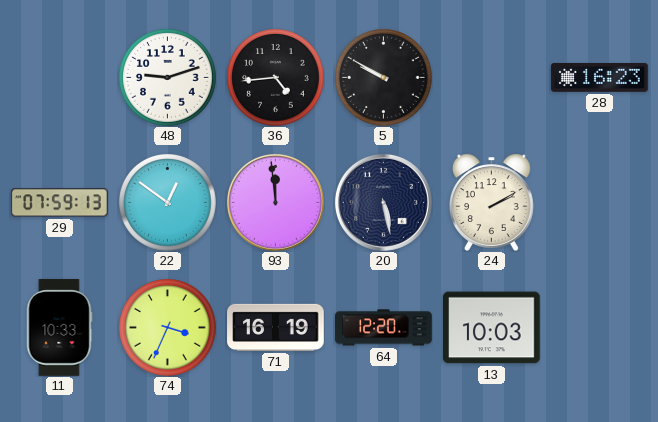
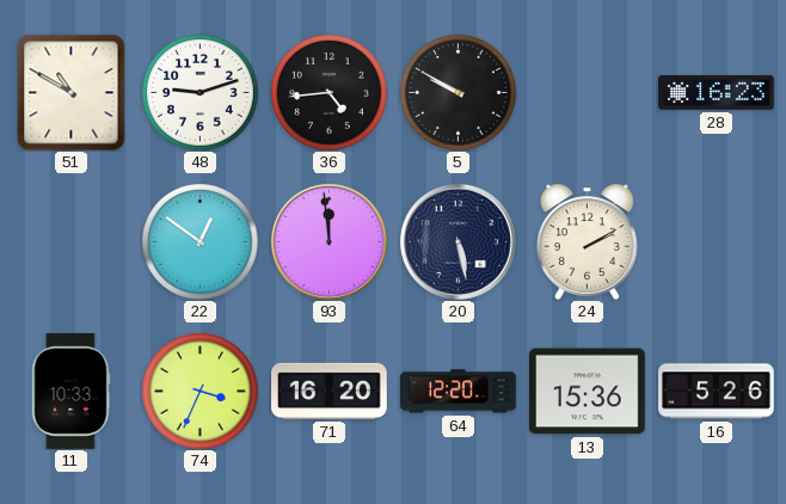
51: none -> 10:50 (72, 92)
29: 07:59 -> none (60, 203)
71: 16:19 -> 16:20 (330, 391)
13: 10:03 -> 15:36 (588, 392)
16: none -> 5:26 (717, 392)
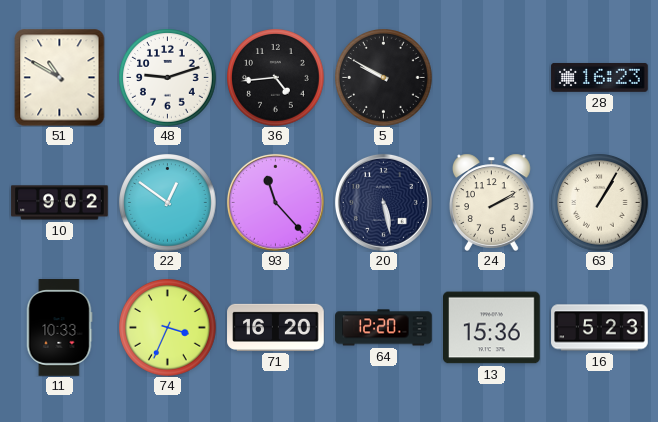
10: none -> 9:02 (60, 203)
93: 11:59 -> 11:23 (275, 202)
63: none -> 1:05 (600, 203)
16: 5:26 -> 5:23 (600, 328)
